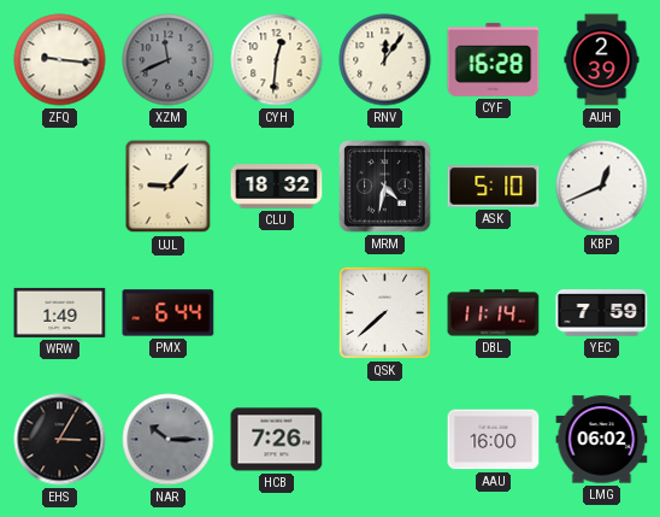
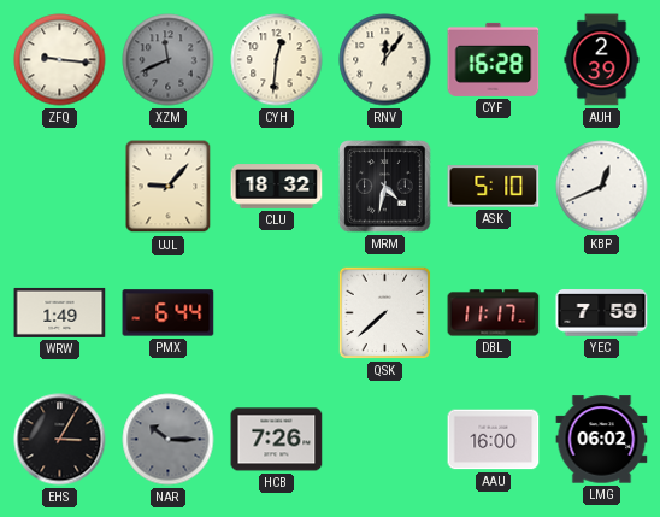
DBL: 11:14 -> 11:17 (494, 313)
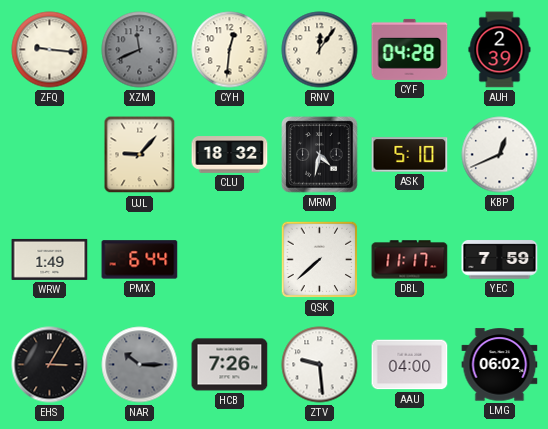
CYF: 16:28 -> 04:28 (410, 49)
ZTV: none -> 9:29 (320, 365)
AAU: 16:00 -> 04:00 (410, 365)
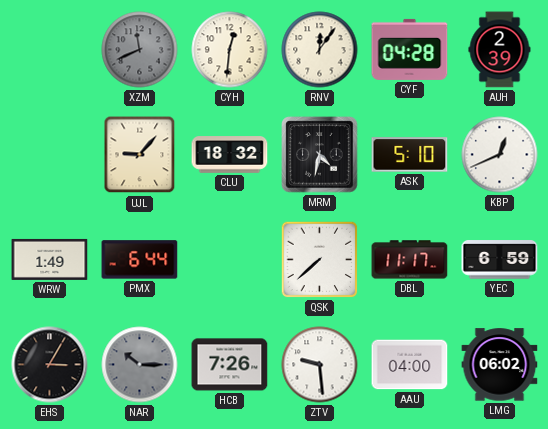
ZFQ: 9:16 -> none (50, 50)
YEC: 7:59 -> 6:59 (500, 260)
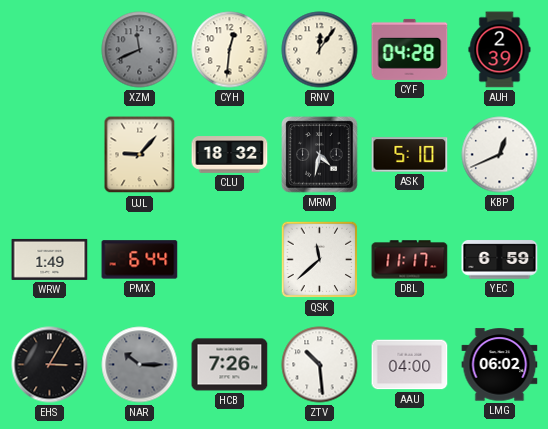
QSK: 7:38 -> 11:38 (320, 260)
ZTV: 9:29 -> 10:29 (320, 365)
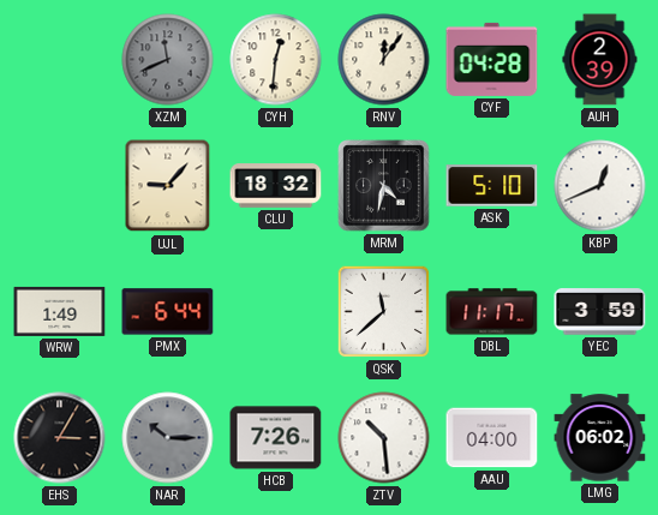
YEC: 6:59 -> 3:59 (600, 312)
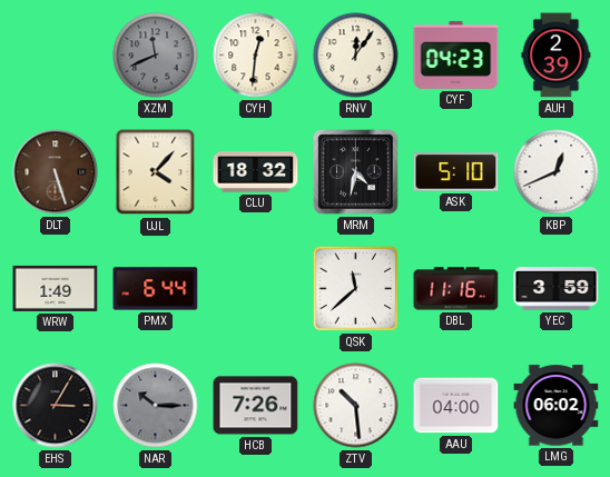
CYF: 04:28 -> 04:23 (456, 54)
DLT: none -> 5:27 (56, 172)
UJL: 9:07 -> 4:07 (156, 172)
DBL: 11:17 -> 11:16 (456, 289)
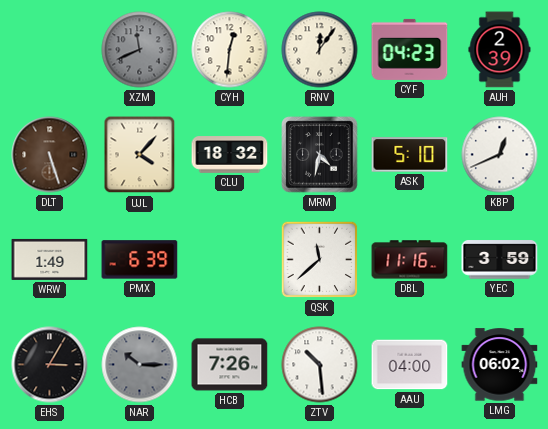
PMX: 6:44 -> 6:39 (140, 260)
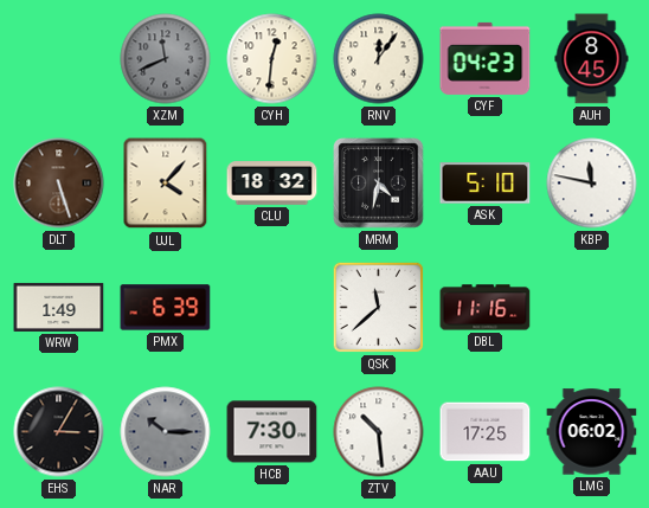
AUH: 2:39 -> 8:45 (592, 59)
KBP: 12:41 -> 11:47 (592, 184)
YEC: 3:59 -> none (500, 260)
HCB: 7:26 -> 7:30 (272, 432)
AAU: 04:00 -> 17:25 (486, 432)
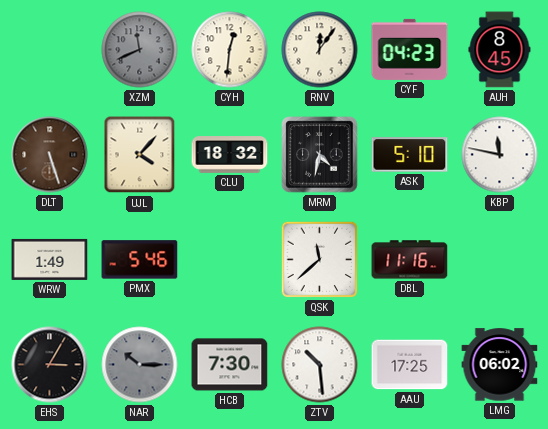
PMX: 6:39 -> 5:46 (140, 260)
